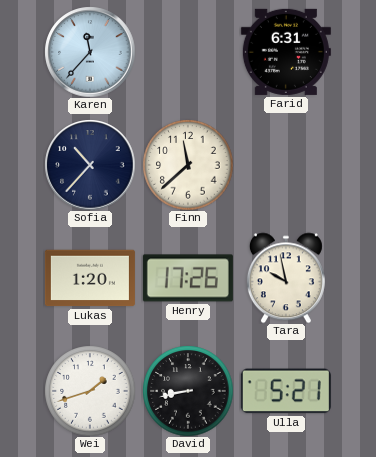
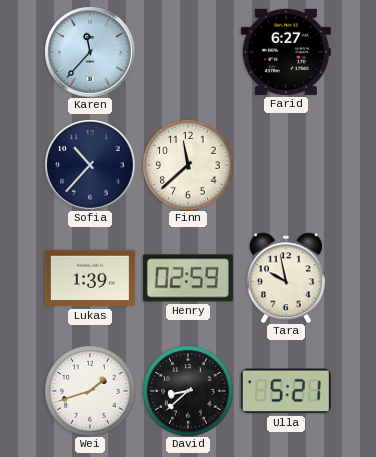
Farid: 6:31 -> 6:27 (286, 52)
Lukas: 1:20 -> 1:39 (90, 278)
Henry: 17:26 -> 02:59 (188, 278)
David: 8:43 -> 8:38 (188, 391)
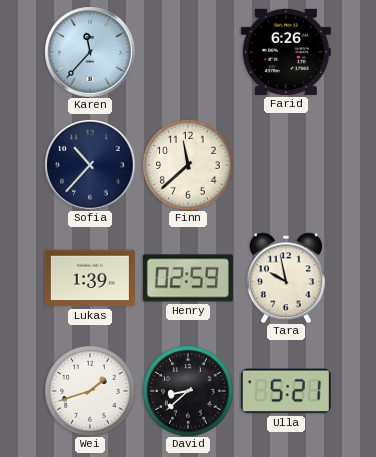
Farid: 6:27 -> 6:26 (286, 52)
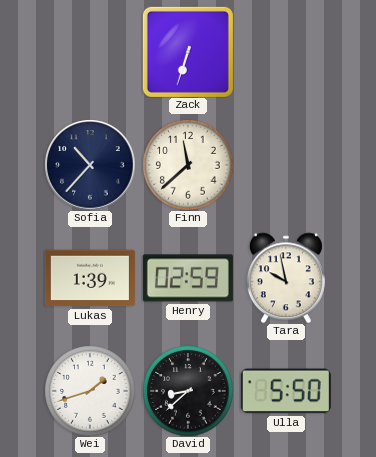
Karen: 11:37 -> none (90, 52)
Zack: none -> 6:33 (188, 52)
Farid: 6:26 -> none (286, 52)
Ulla: 5:21 -> 5:50 (286, 391)
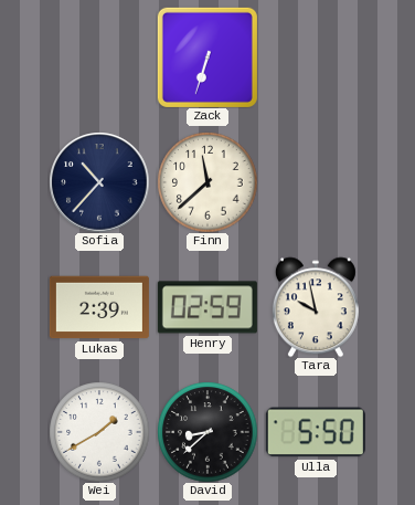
Lukas: 1:39 -> 2:39 (99, 307)
Wei: 1:42 -> 1:40 (99, 432)
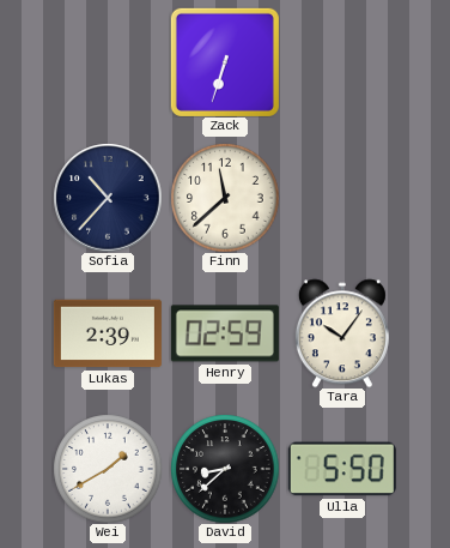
Tara: 9:58 -> 10:06 (342, 333)
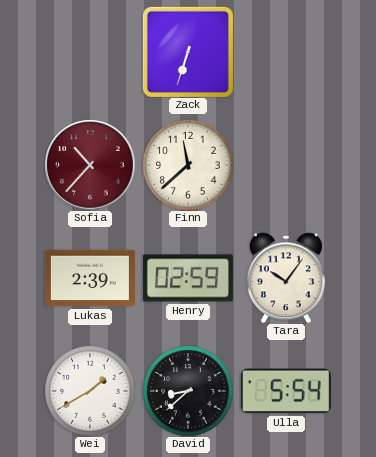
Sofia dial: navy -> burgundy (90, 165)
Ulla: 5:50 -> 5:54 (286, 391)
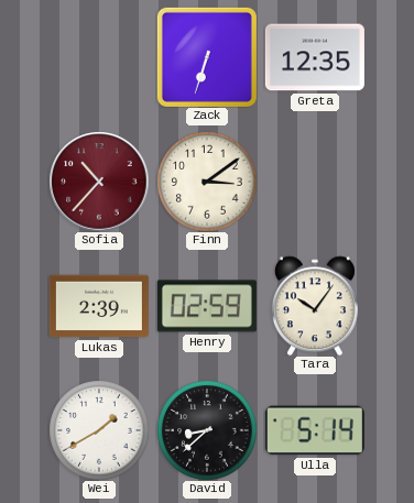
Greta: none -> 12:35 (315, 57)
Finn: 11:38 -> 3:09 (207, 182)
Ulla: 5:54 -> 5:14 (315, 430)
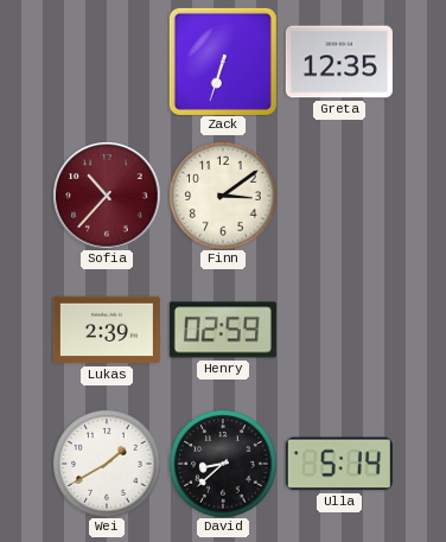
Tara: 10:06 -> none (315, 306)
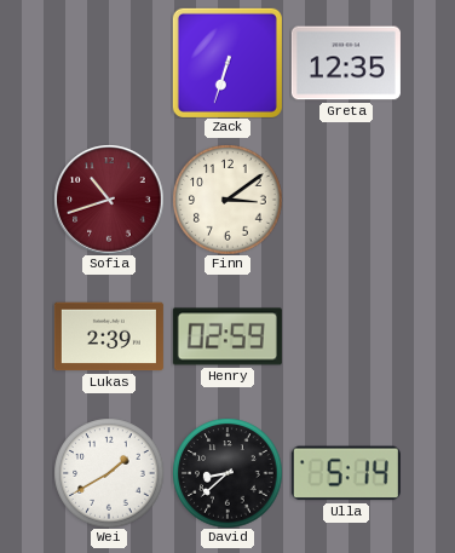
Sofia: 10:37 -> 10:42 (109, 200)
